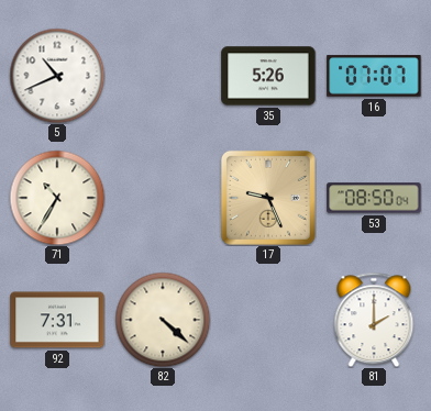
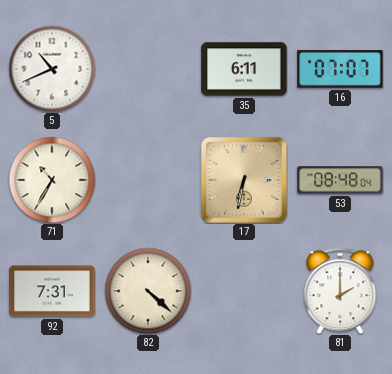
35: 5:26 -> 6:11 (244, 69)
17: 9:26 -> 6:32 (244, 180)
53: 08:50 -> 08:48 (340, 180)
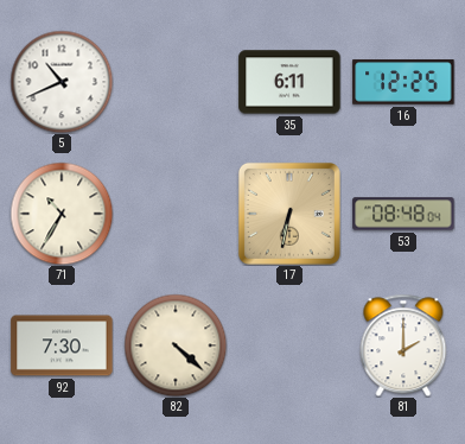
16: 07:07 -> 12:25 (403, 82)
92: 7:31 -> 7:30 (62, 345)
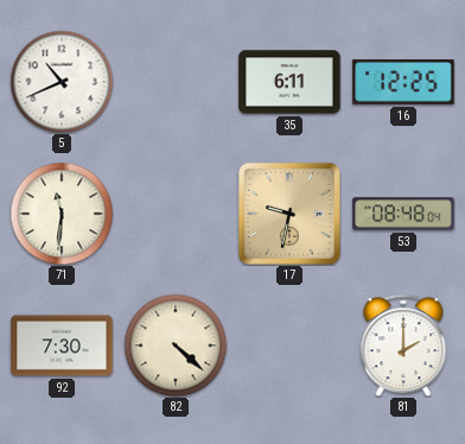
71: 10:35 -> 11:31 (62, 214)
17: 6:32 -> 9:32 (289, 214)
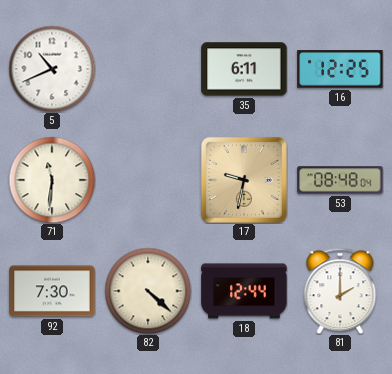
18: none -> 12:44 (244, 291)
